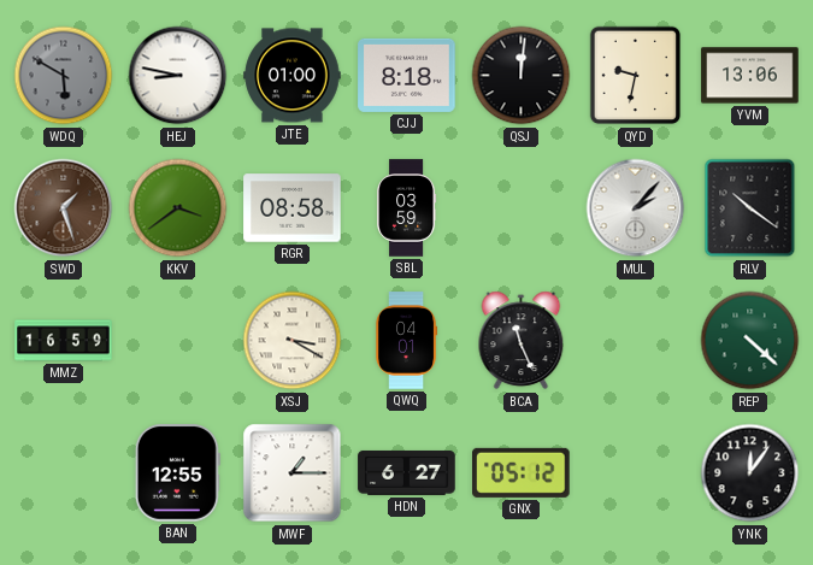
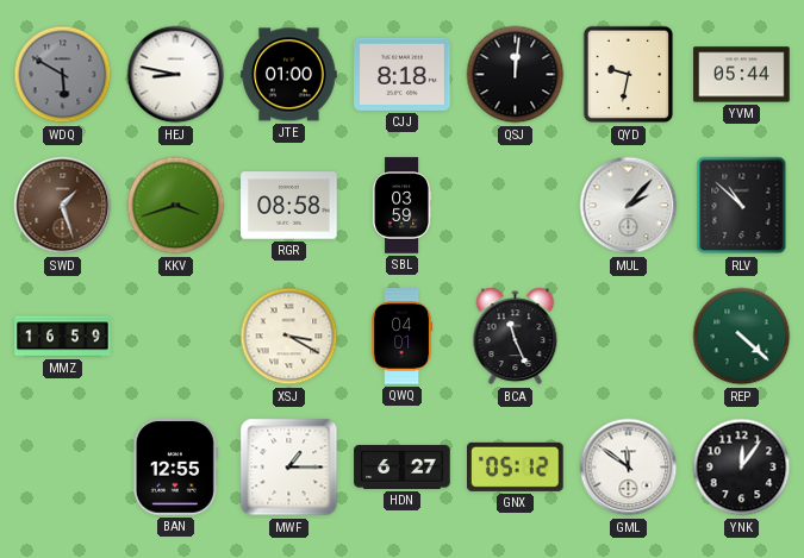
YVM: 13:06 -> 05:44 (742, 75)
KKV: 3:39 -> 3:42 (176, 206)
RLV: 10:21 -> 10:52 (742, 206)
GML: none -> 11:51 (629, 468)
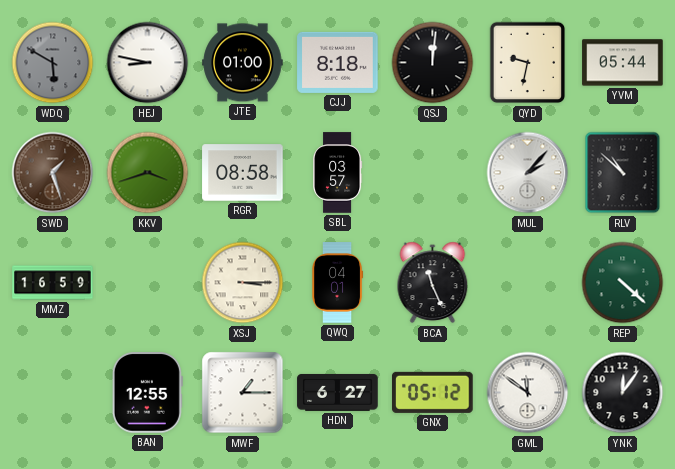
SBL: 03:59 -> 03:57 (338, 173)
XSJ: 3:20 -> 3:15 (243, 283)
